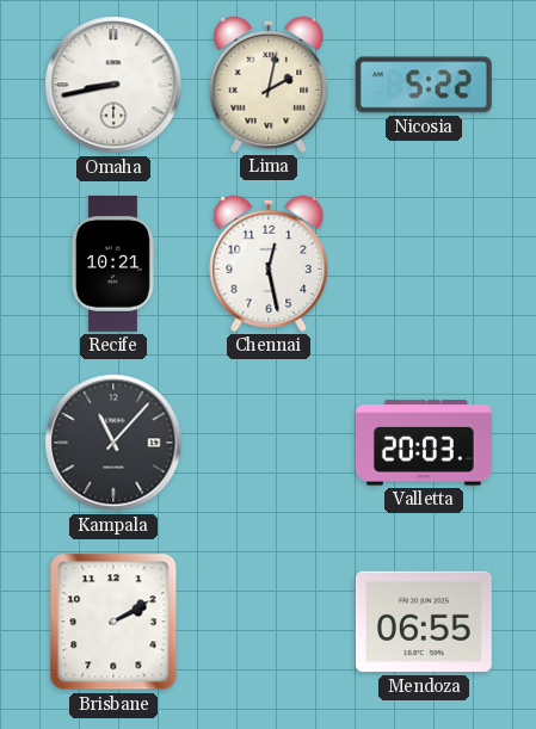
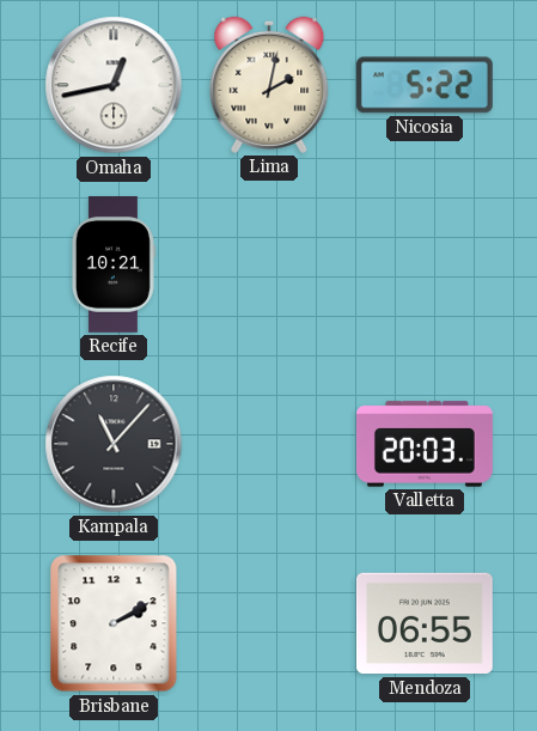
Omaha: 8:43 -> 12:43 (114, 85)
Chennai: 12:28 -> none (269, 264)
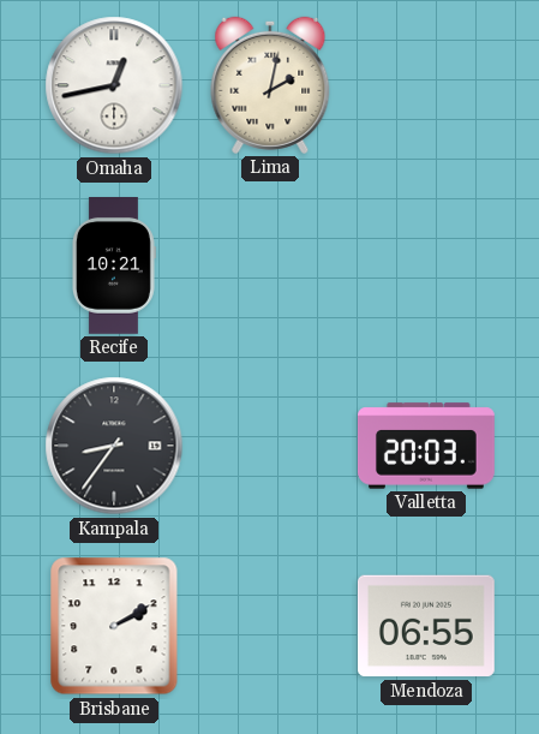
Nicosia: 5:22 -> none (425, 85)
Kampala: 11:07 -> 8:36 (114, 446)
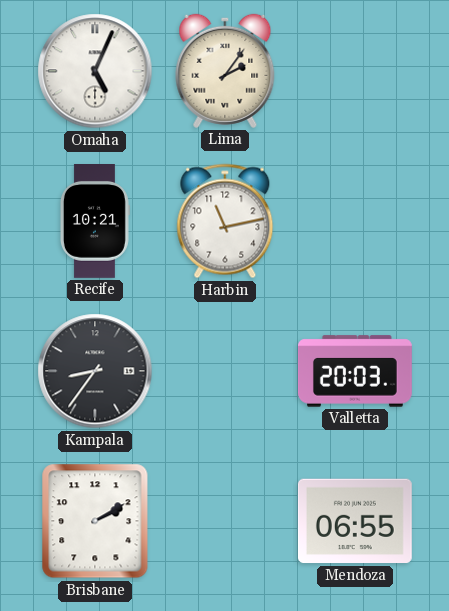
Omaha: 12:43 -> 5:04 (95, 71)
Lima: 2:02 -> 2:06 (225, 71)
Harbin: none -> 11:13 (225, 221)
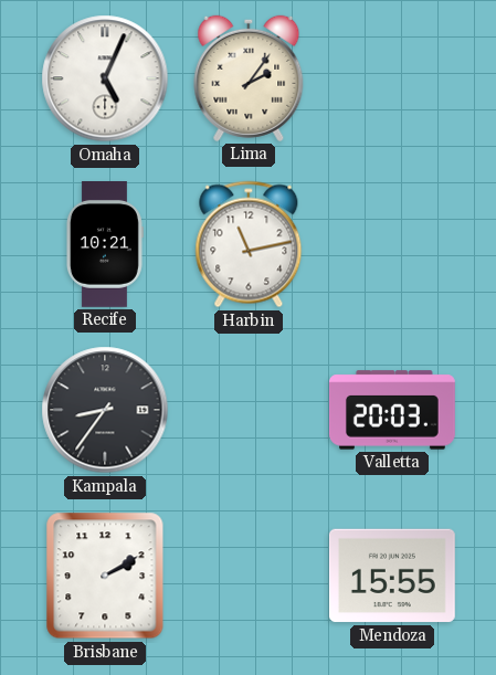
Mendoza: 06:55 -> 15:55 (392, 576)
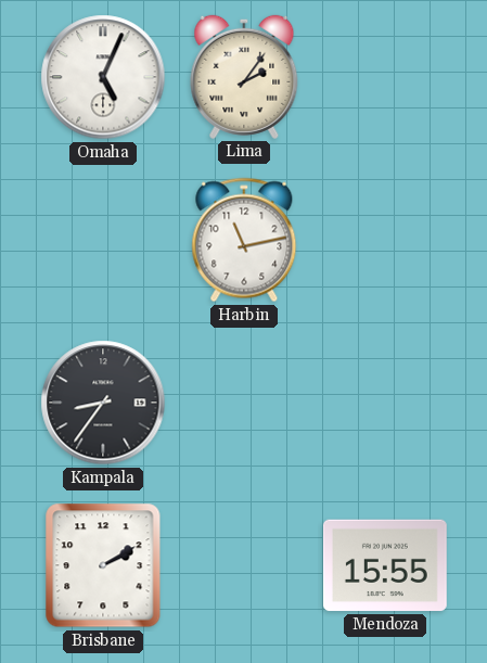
Recife: 10:21 -> none (104, 245)
Valletta: 20:03 -> none (392, 410)
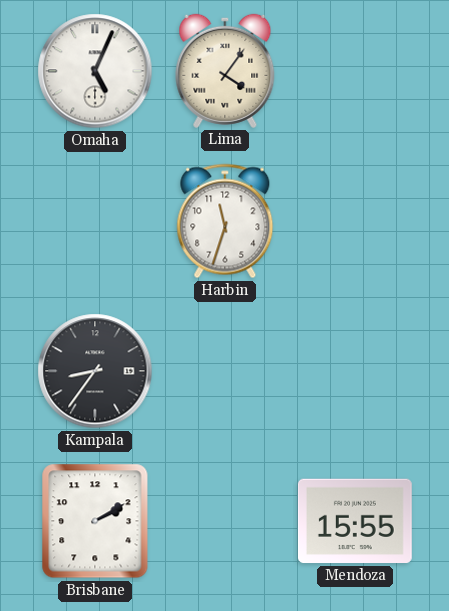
Lima: 2:06 -> 4:06 (225, 71)
Harbin: 11:13 -> 11:33 (225, 221)
